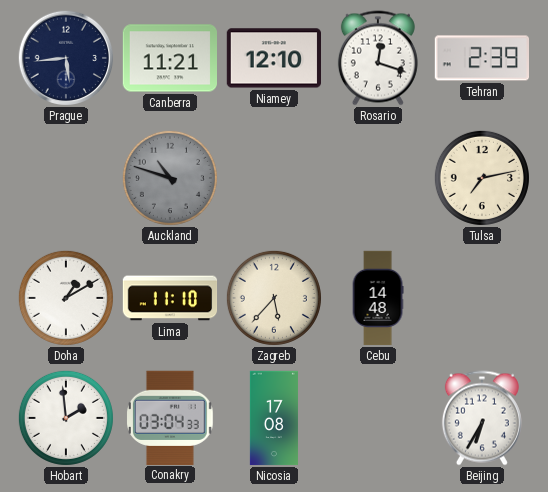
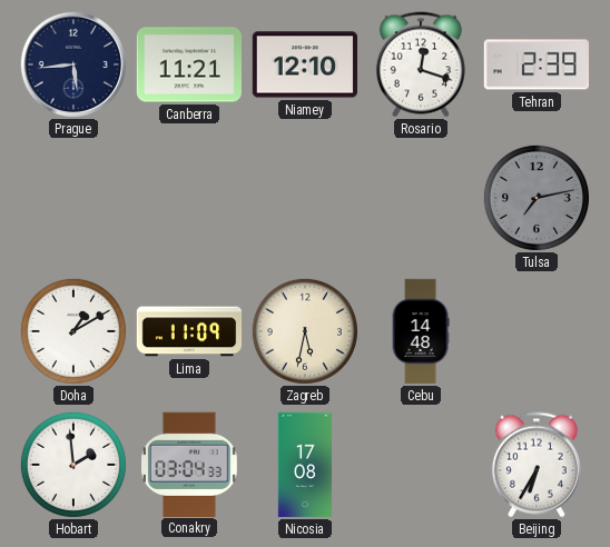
Auckland: 10:48 -> none (170, 178)
Tulsa dial: cream -> grey (537, 198)
Lima: 11:10 -> 11:09 (189, 331)
Zagreb: 5:37 -> 5:32 (305, 331)
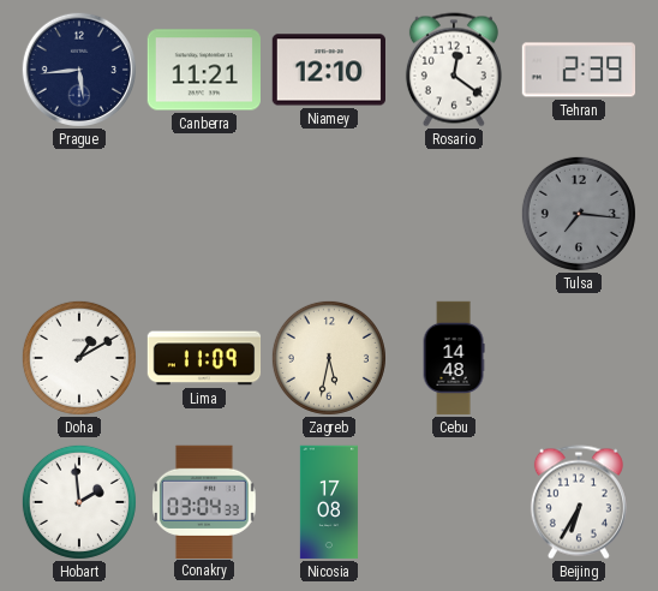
Rosario: 12:18 -> 12:21 (454, 70)
Tulsa: 7:13 -> 7:16 (579, 214)
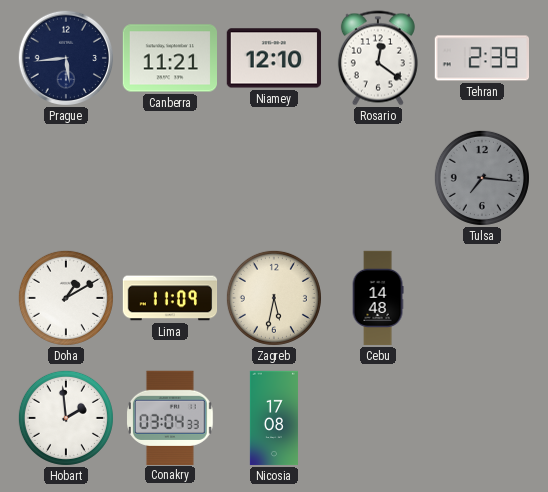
Beijing: 6:35 -> none (579, 502)
